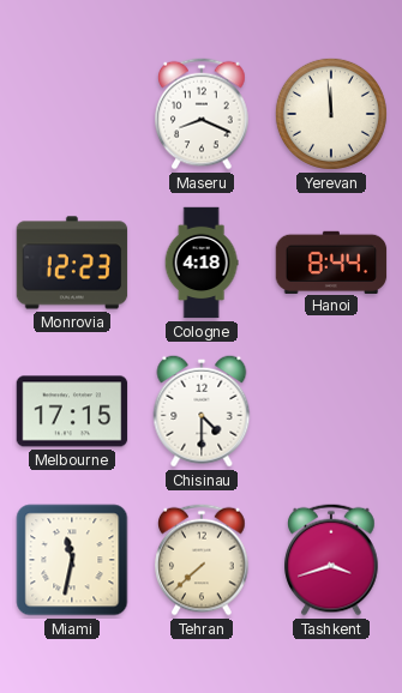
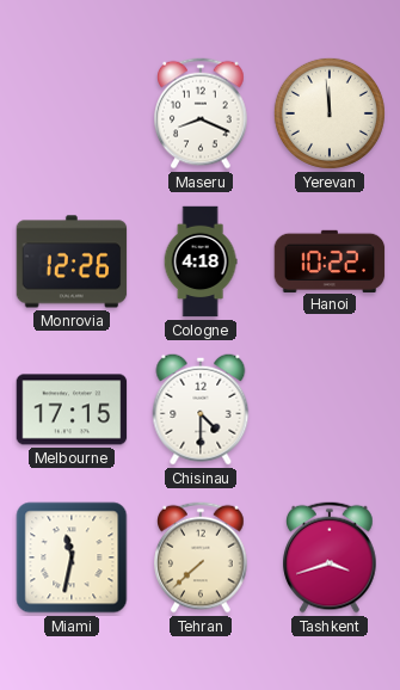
Monrovia: 12:23 -> 12:26 (72, 261)
Hanoi: 8:44 -> 10:22 (330, 260)
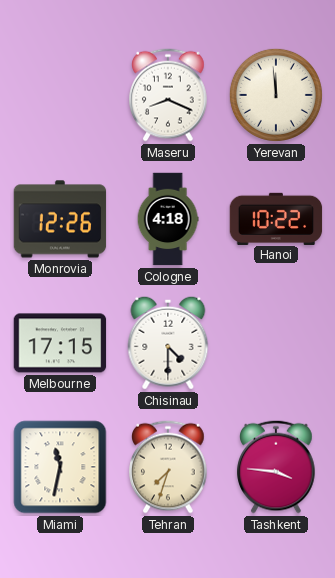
Tehran: 7:38 -> 7:33 (168, 467)
Tashkent: 3:42 -> 3:46 (276, 467)
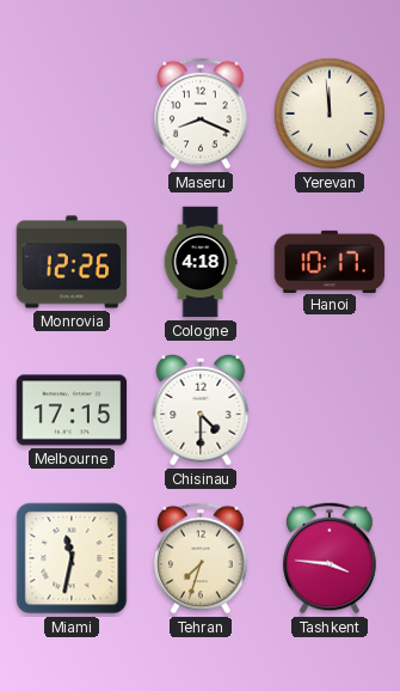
Hanoi: 10:22 -> 10:17 (330, 261)
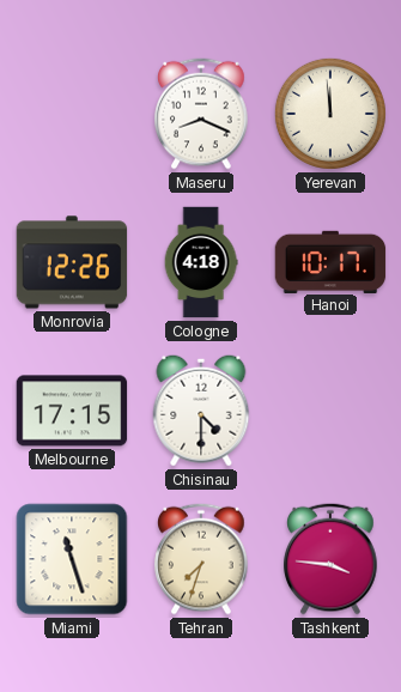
Miami: 11:32 -> 11:27 (72, 559)
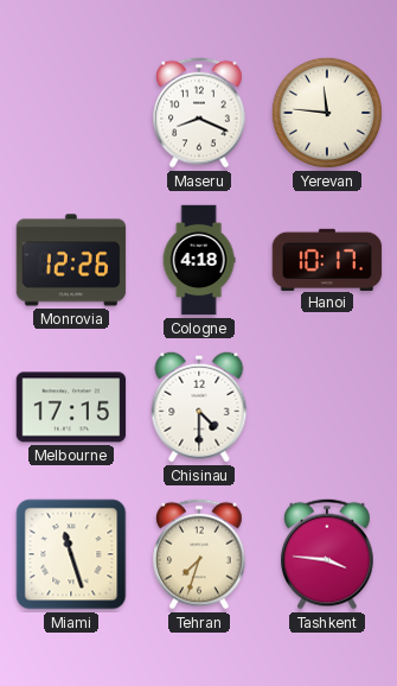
Yerevan: 11:59 -> 11:46 (327, 113)
